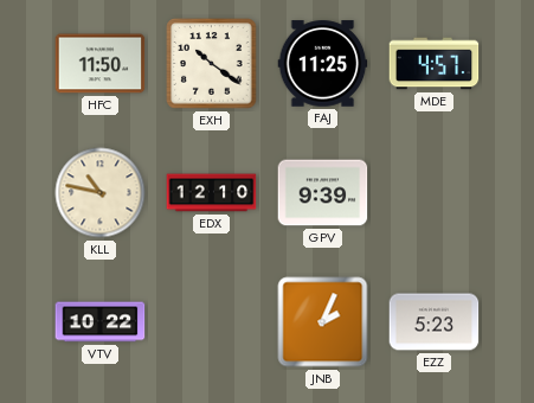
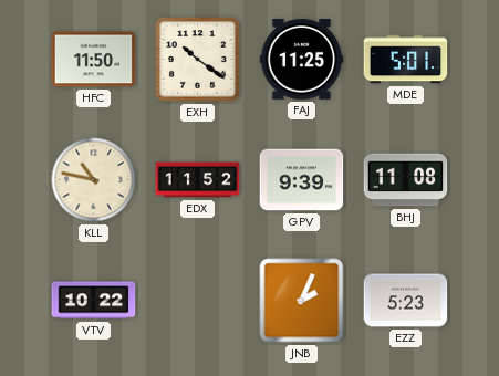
MDE: 4:57 -> 5:01 (406, 60)
EDX: 12:10 -> 11:52 (198, 180)
BHJ: none -> 11:08 (406, 180)
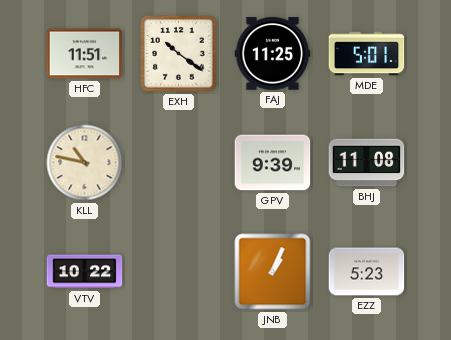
HFC: 11:50 -> 11:51 (85, 54)
EDX: 11:52 -> none (198, 180)
JNB: 2:04 -> 1:04 (273, 272)
